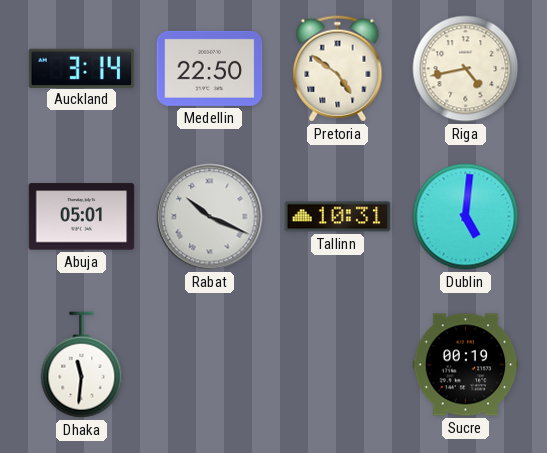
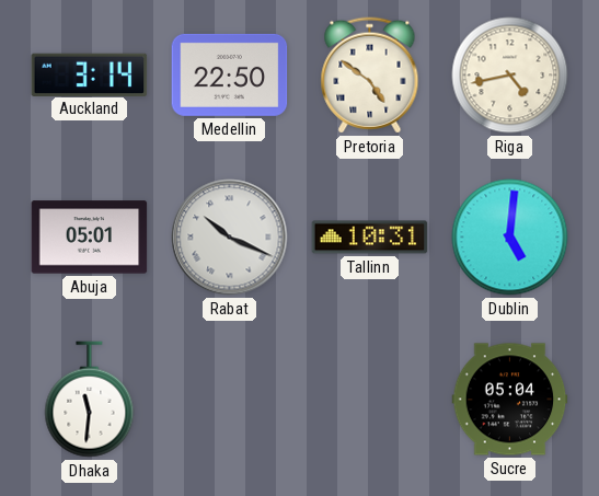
Sucre: 00:19 -> 05:04 (510, 400)
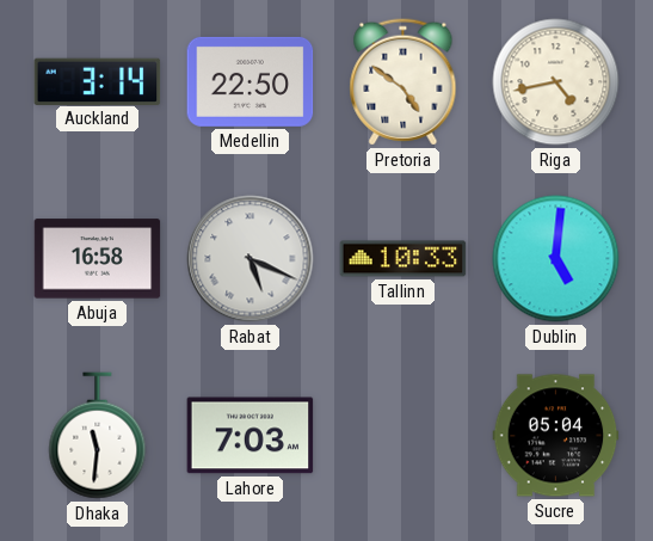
Abuja: 05:01 -> 16:58 (98, 259)
Rabat: 10:19 -> 5:19 (251, 259)
Tallinn: 10:31 -> 10:33 (403, 259)
Lahore: none -> 7:03 (251, 436)
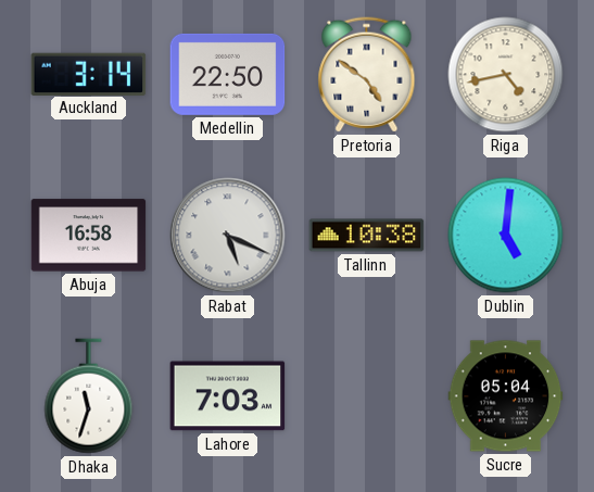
Tallinn: 10:33 -> 10:38 (367, 236)
Dhaka: 11:31 -> 11:33 (89, 396)
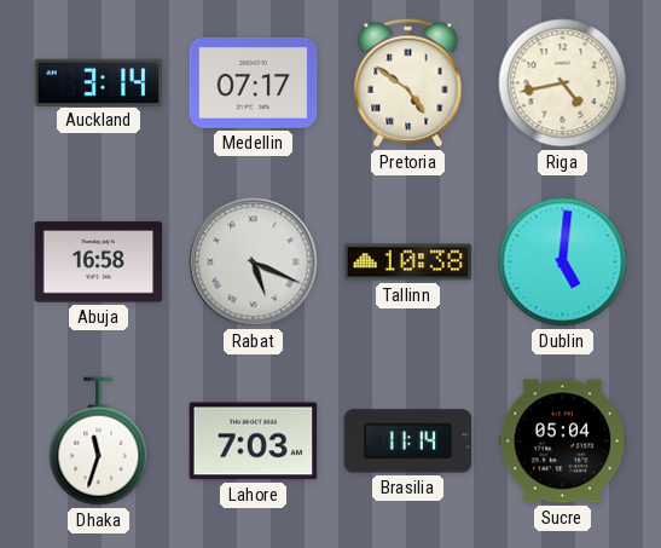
Medellin: 22:50 -> 07:17 (254, 82)
Brasilia: none -> 11:14 (408, 442)
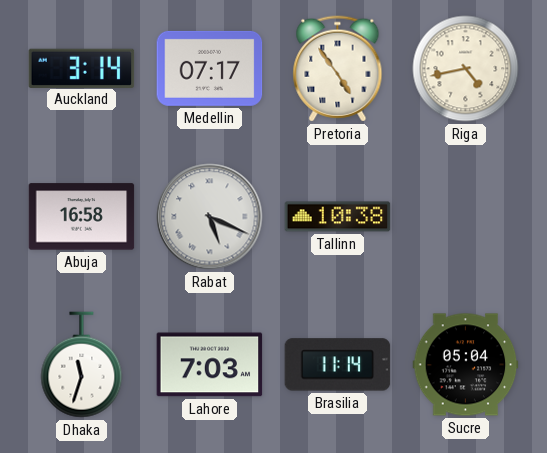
Pretoria: 4:51 -> 4:54 (338, 69)
Dublin: 5:01 -> none (563, 263)
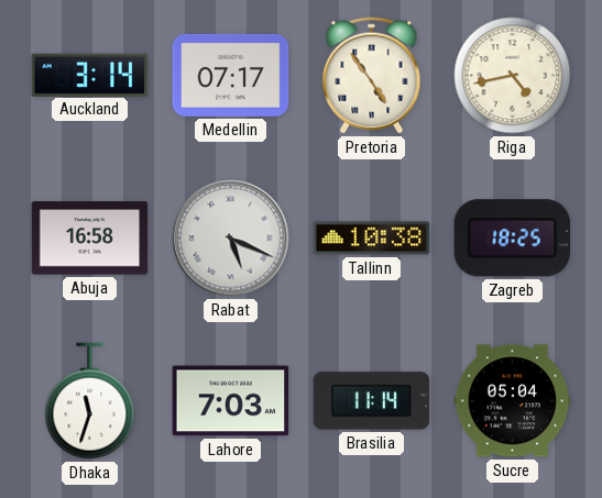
Zagreb: none -> 18:25 (513, 239)
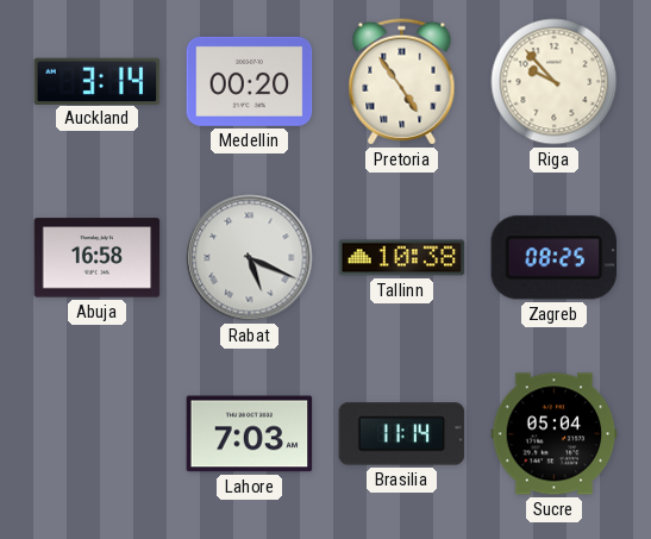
Medellin: 07:17 -> 00:20 (250, 81)
Riga: 4:43 -> 9:53 (555, 82)
Zagreb: 18:25 -> 08:25 (555, 258)
Dhaka: 11:33 -> none (90, 401)
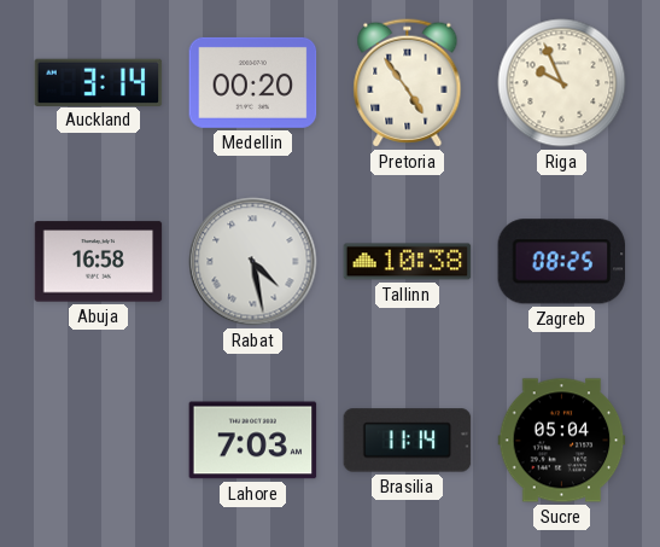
Riga: 9:53 -> 9:56 (562, 83)
Rabat: 5:19 -> 4:28 (253, 262)
